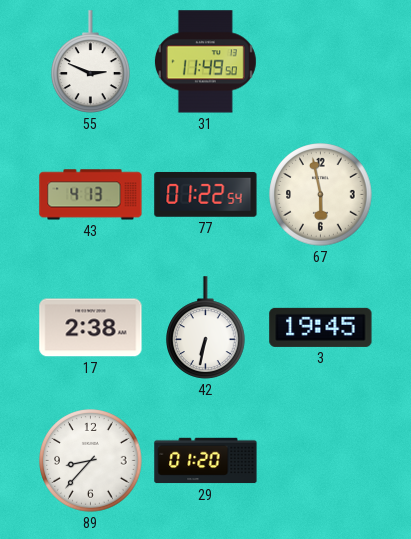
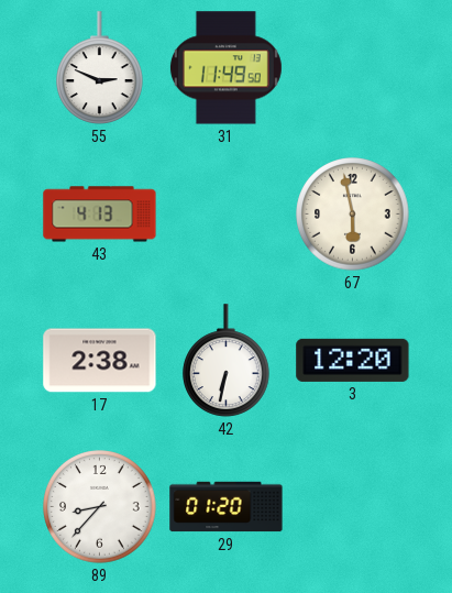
77: 01:22 -> none (206, 194)
3: 19:45 -> 12:20 (353, 360)
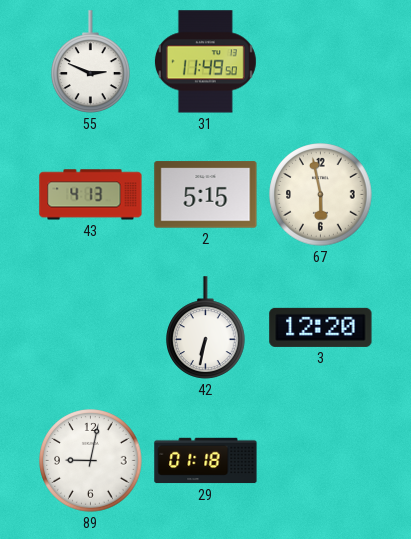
2: none -> 5:15 (206, 195)
17: 2:38 -> none (100, 361)
89: 8:37 -> 9:02 (91, 461)
29: 01:20 -> 01:18 (206, 461)
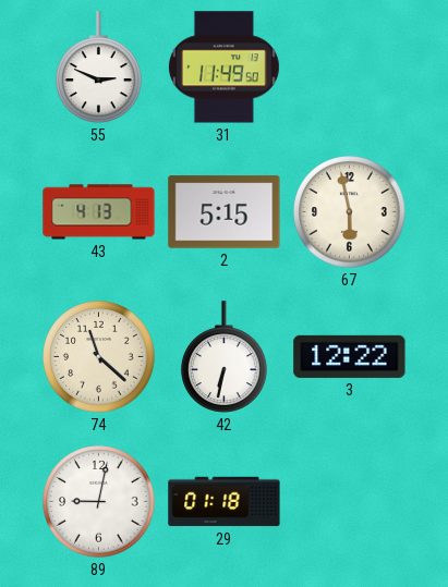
74: none -> 11:22 (99, 357)
3: 12:20 -> 12:22 (350, 356)
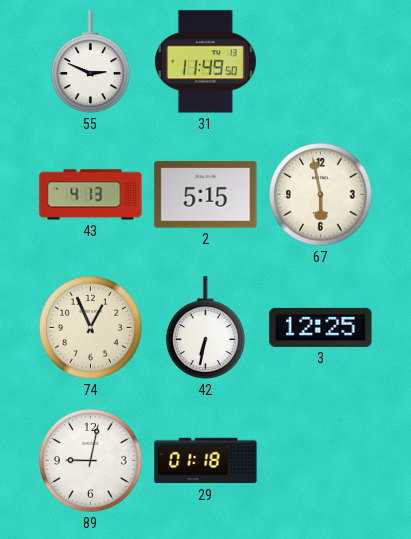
74: 11:22 -> 12:56 (91, 328)
3: 12:22 -> 12:25 (321, 327)
